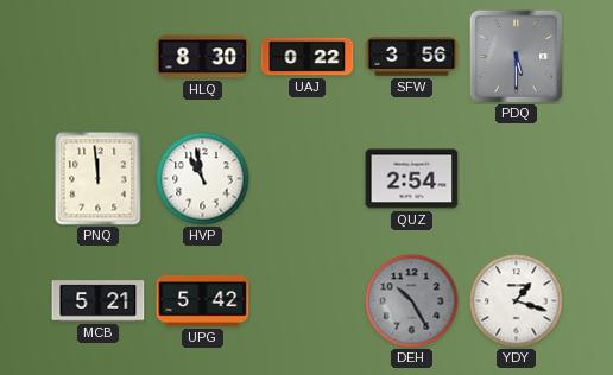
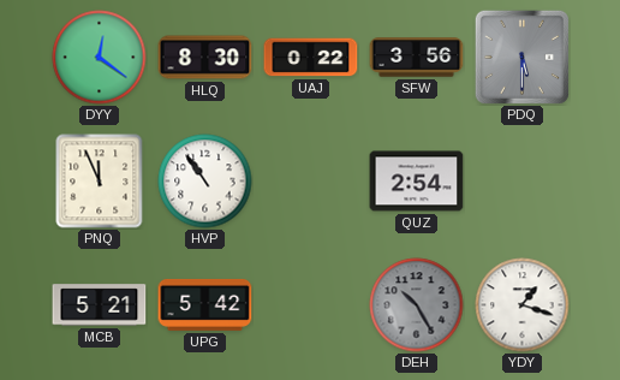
DYY: none -> 12:21 (100, 58)
PNQ: 11:59 -> 11:56 (100, 182)
HVP: 10:58 -> 10:54 (205, 182)
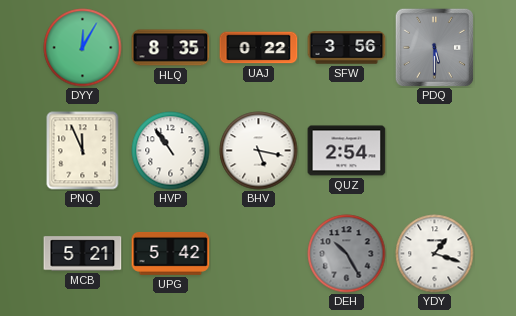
DYY: 12:21 -> 12:05 (83, 48)
HLQ: 8:30 -> 8:35 (171, 48)
BHV: none -> 5:17 (259, 151)
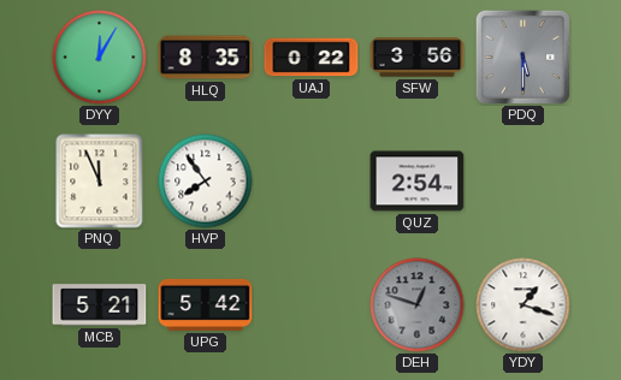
HVP: 10:54 -> 7:54 (206, 182)
BHV: 5:17 -> none (259, 151)
DEH: 10:25 -> 12:48 (418, 305)
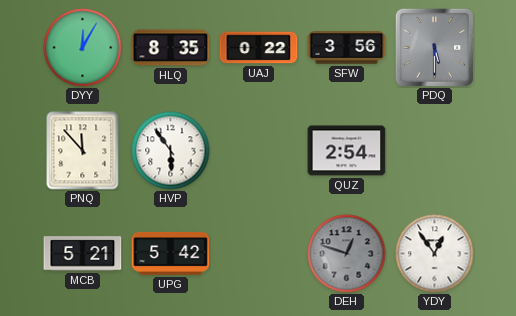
PNQ: 11:56 -> 11:53 (83, 151)
HVP: 7:54 -> 5:54 (171, 151)
YDY: 1:18 -> 12:54 (435, 254)
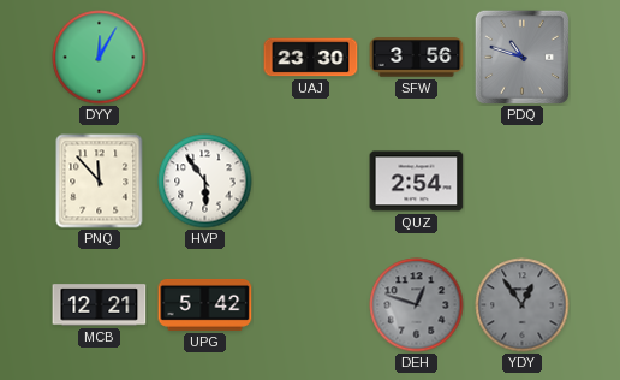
HLQ: 8:35 -> none (171, 48)
UAJ: 0:22 -> 23:30 (311, 58)
PDQ: 5:30 -> 10:48 (521, 57)
MCB: 5:21 -> 12:21 (100, 305)
YDY dial: white -> grey (523, 305)
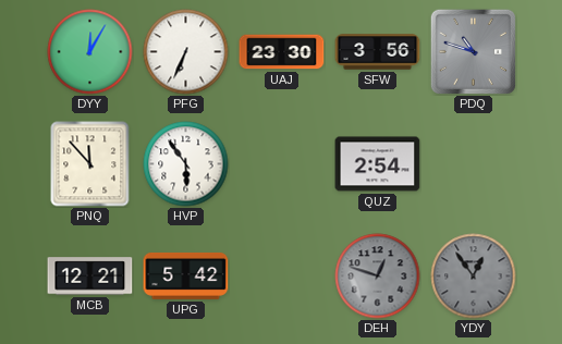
PFG: none -> 6:34 (186, 52)
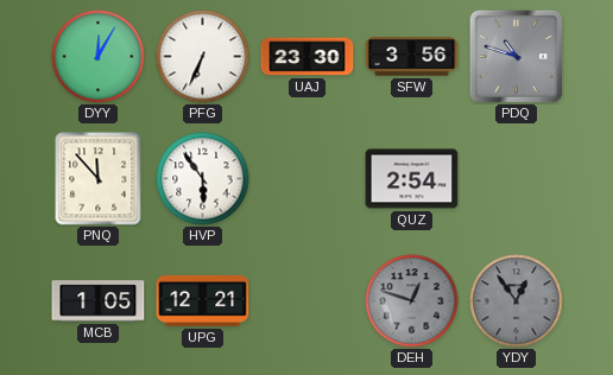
MCB: 12:21 -> 1:05 (99, 301)
UPG: 5:42 -> 12:21 (203, 300)
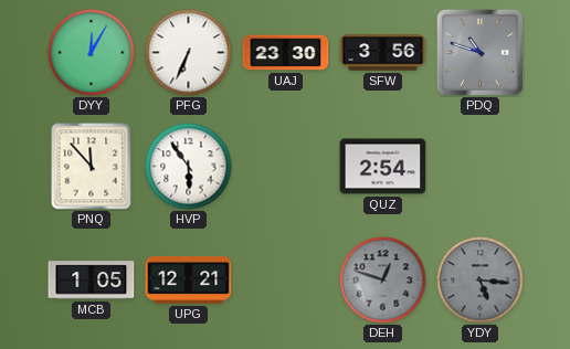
YDY: 12:54 -> 5:16 (481, 281)
